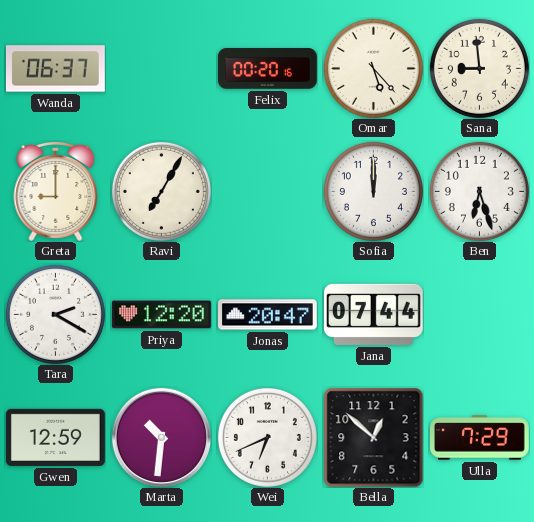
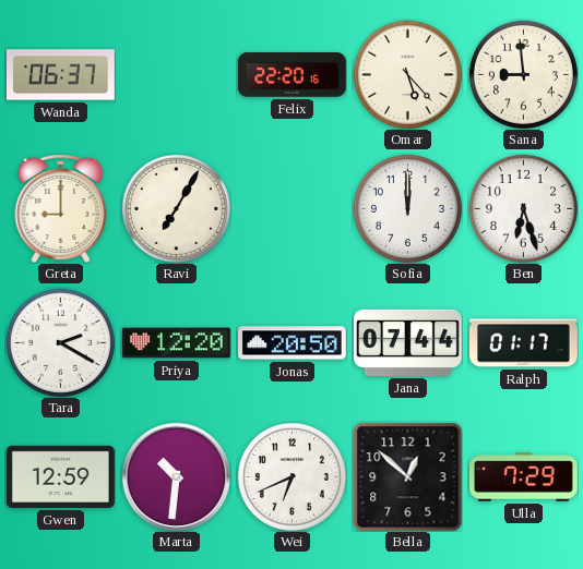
Felix: 00:20 -> 22:20 (293, 75)
Jonas: 20:47 -> 20:50 (293, 343)
Ralph: none -> 01:17 (523, 343)
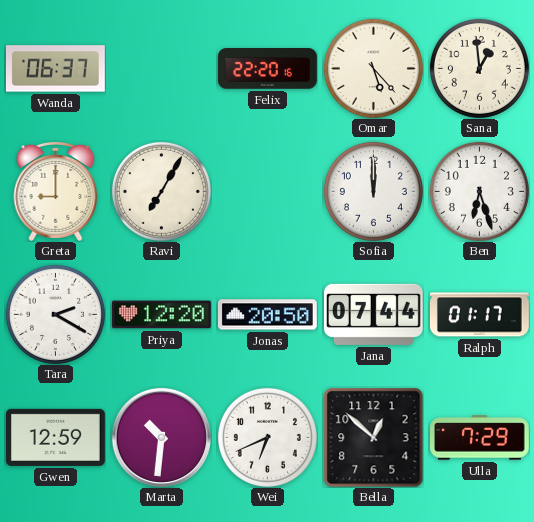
Sana: 8:59 -> 12:59 (479, 68)
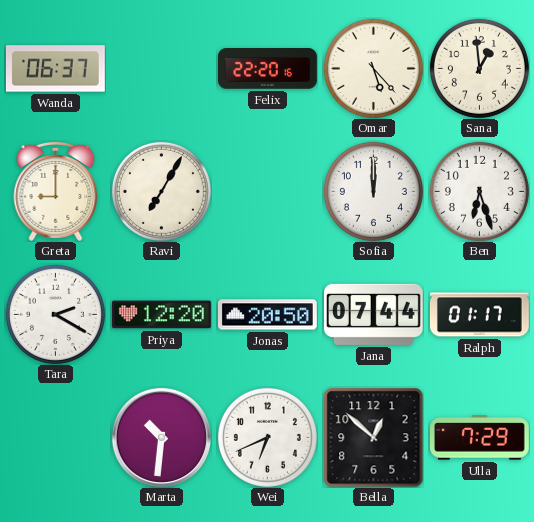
Gwen: 12:59 -> none (55, 437)
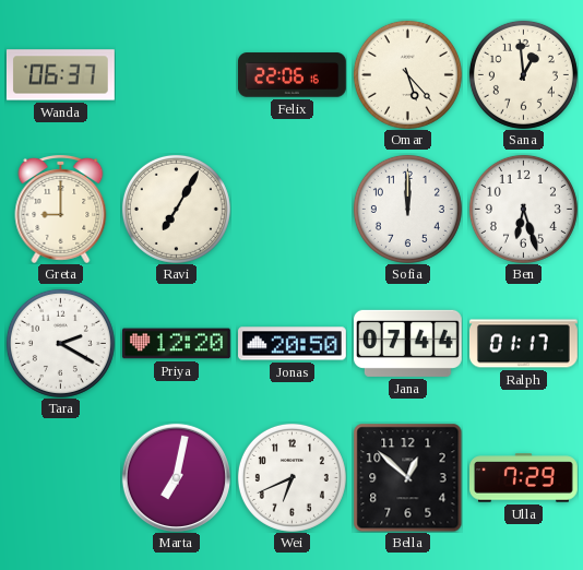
Felix: 22:20 -> 22:06 (293, 75)
Marta: 10:31 -> 7:02 (176, 477)
